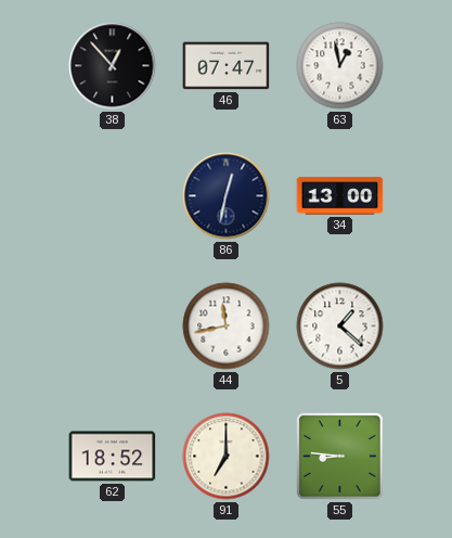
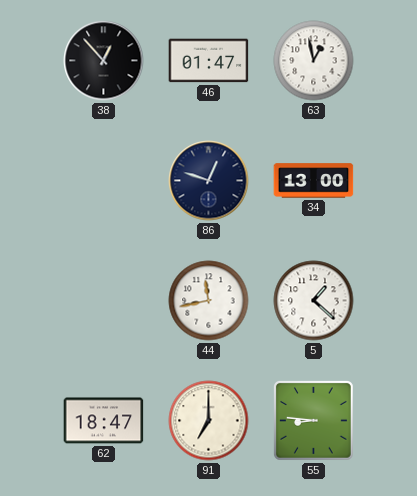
46: 07:47 -> 01:47 (209, 61)
86: 12:32 -> 12:48 (209, 181)
62: 18:52 -> 18:47 (104, 421)
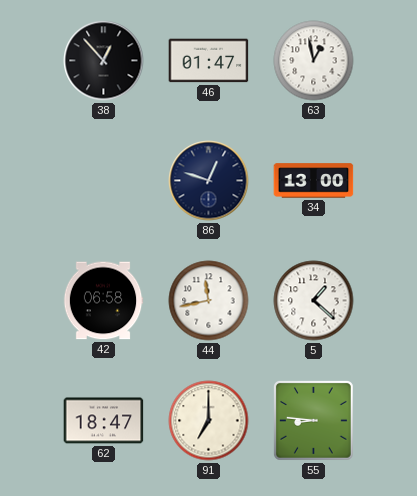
42: none -> 06:58 (103, 301)
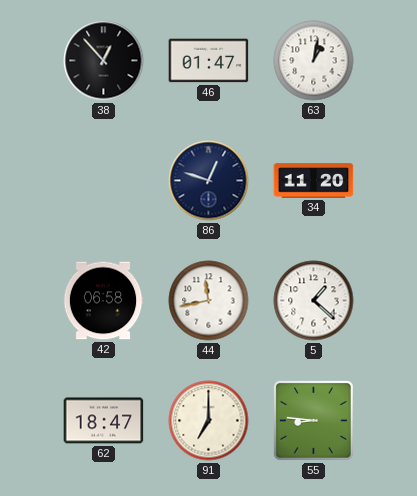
63: 12:58 -> 1:02 (314, 61)
34: 13:00 -> 11:20 (314, 181)
